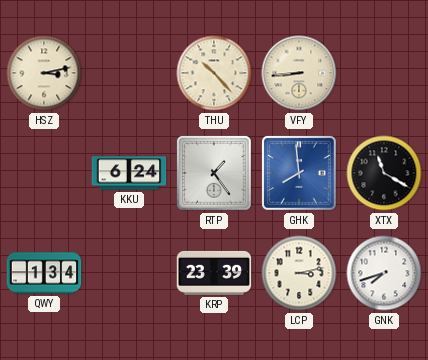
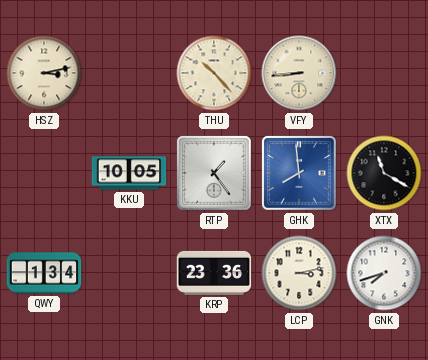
KKU: 6:24 -> 10:05 (129, 173)
KRP: 23:39 -> 23:36 (214, 273)
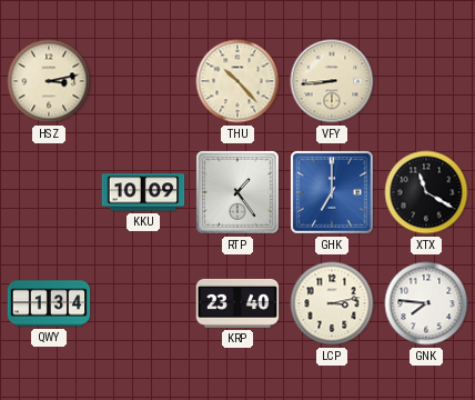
KKU: 10:05 -> 10:09 (143, 192)
GHK: 7:59 -> 7:00 (333, 193)
KRP: 23:36 -> 23:40 (238, 303)
GNK: 7:42 -> 7:46 (426, 303)
